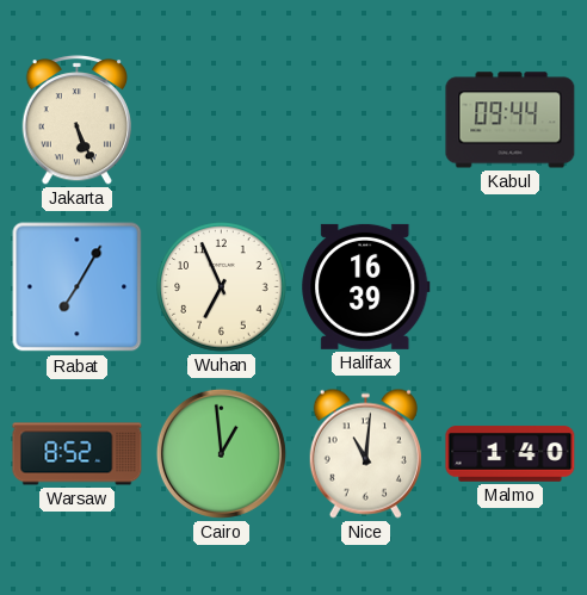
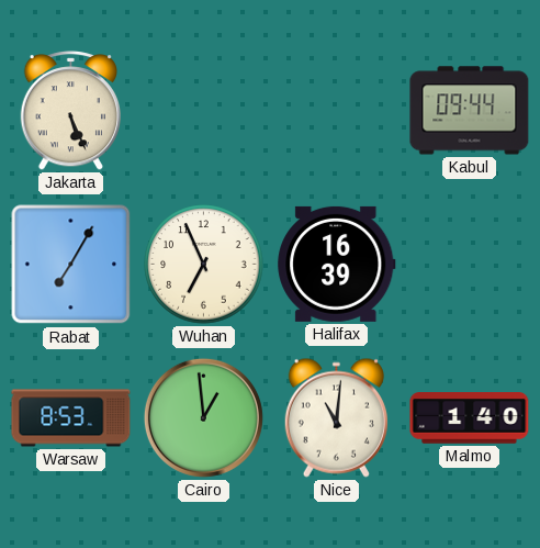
Warsaw: 8:52 -> 8:53 (71, 418)
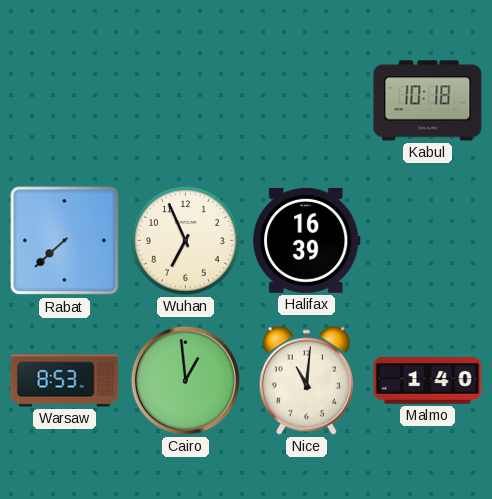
Jakarta: 5:26 -> none (70, 111)
Kabul: 09:44 -> 10:18 (428, 101)
Rabat: 7:05 -> 7:38 (65, 241)
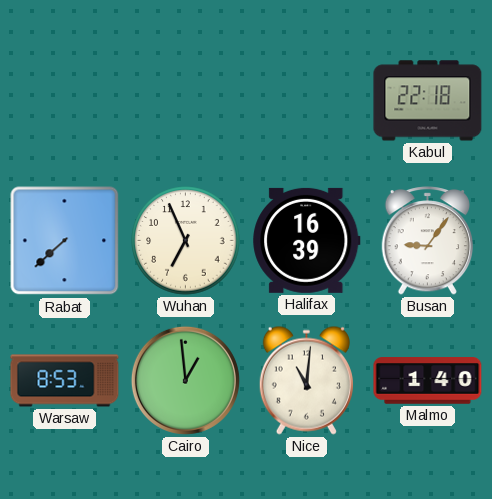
Kabul: 10:18 -> 22:18 (428, 101)
Busan: none -> 9:06 (427, 241)
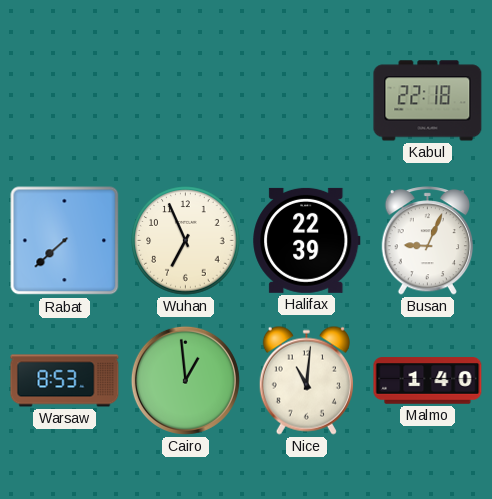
Halifax: 16:39 -> 22:39 (307, 240)
Busan: 9:06 -> 9:04 (427, 241)
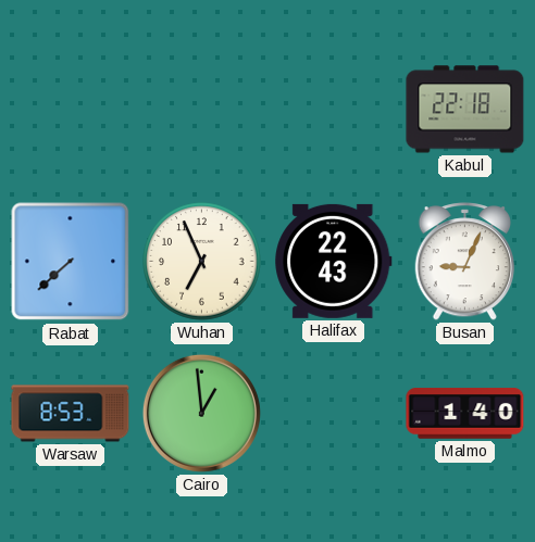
Halifax: 22:39 -> 22:43 (334, 261)
Nice: 11:01 -> none (306, 380)
